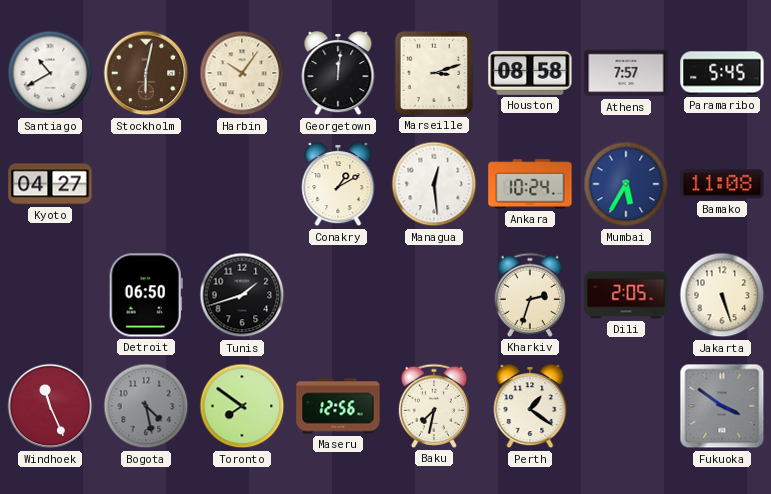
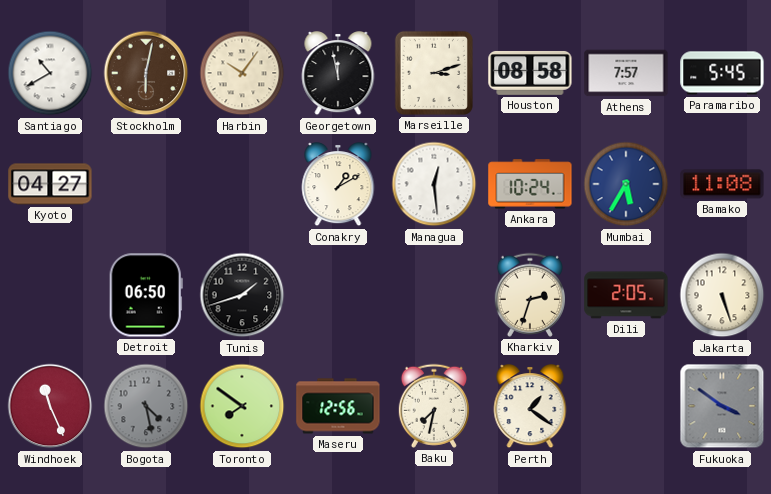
Georgetown: 12:01 -> 11:58 (338, 74)
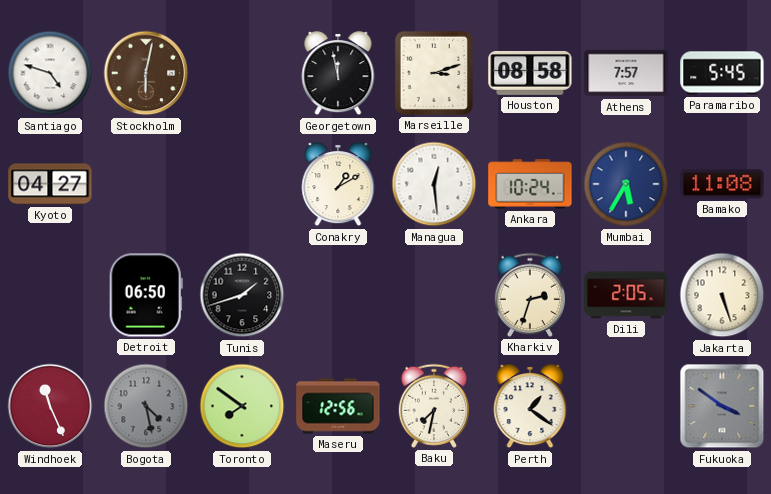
Santiago: 10:40 -> 4:48 (50, 73)
Harbin: 10:06 -> none (242, 73)
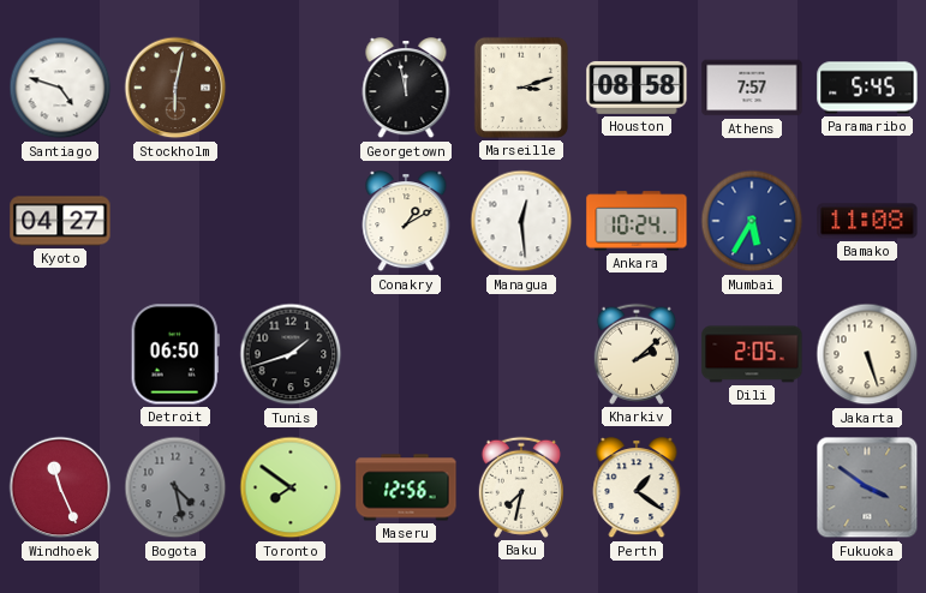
Kharkiv: 2:33 -> 2:08 (637, 354)
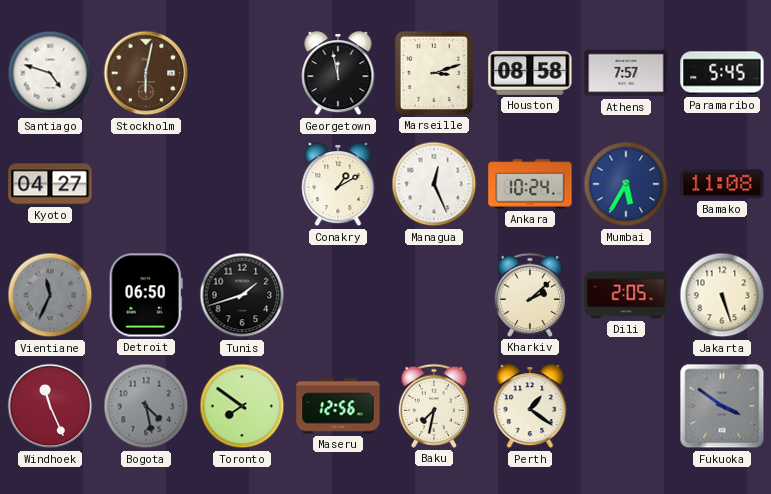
Managua: 12:29 -> 12:26 (434, 184)
Vientiane: none -> 11:34 (50, 295)
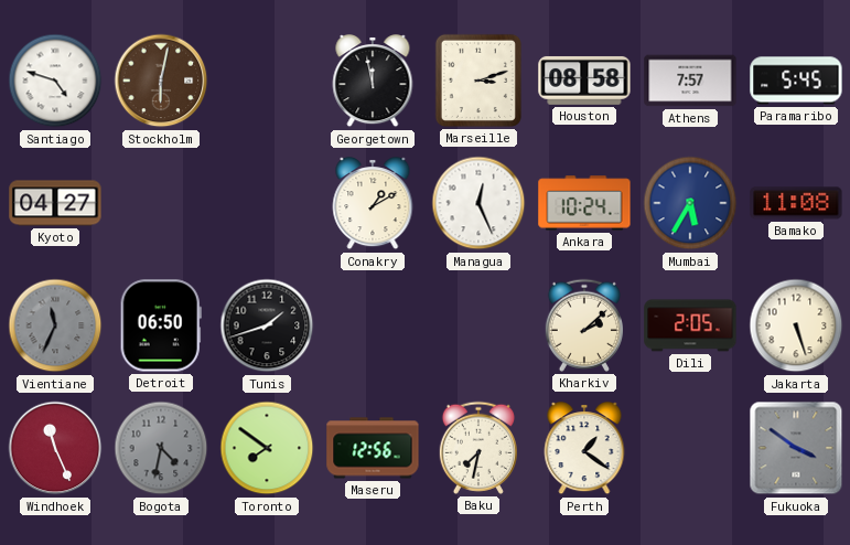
Bogota: 4:28 -> 4:32 (161, 448)
